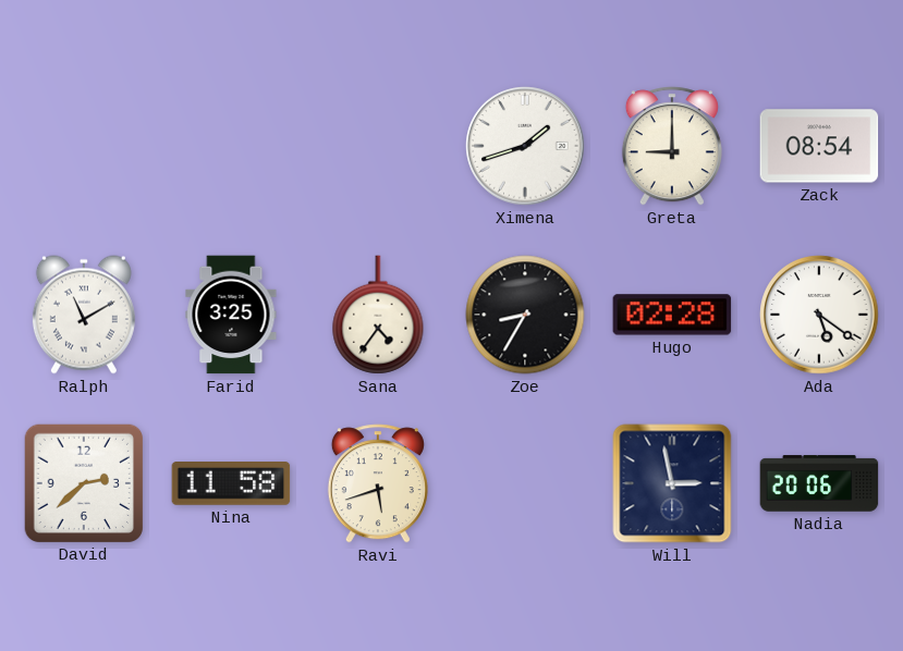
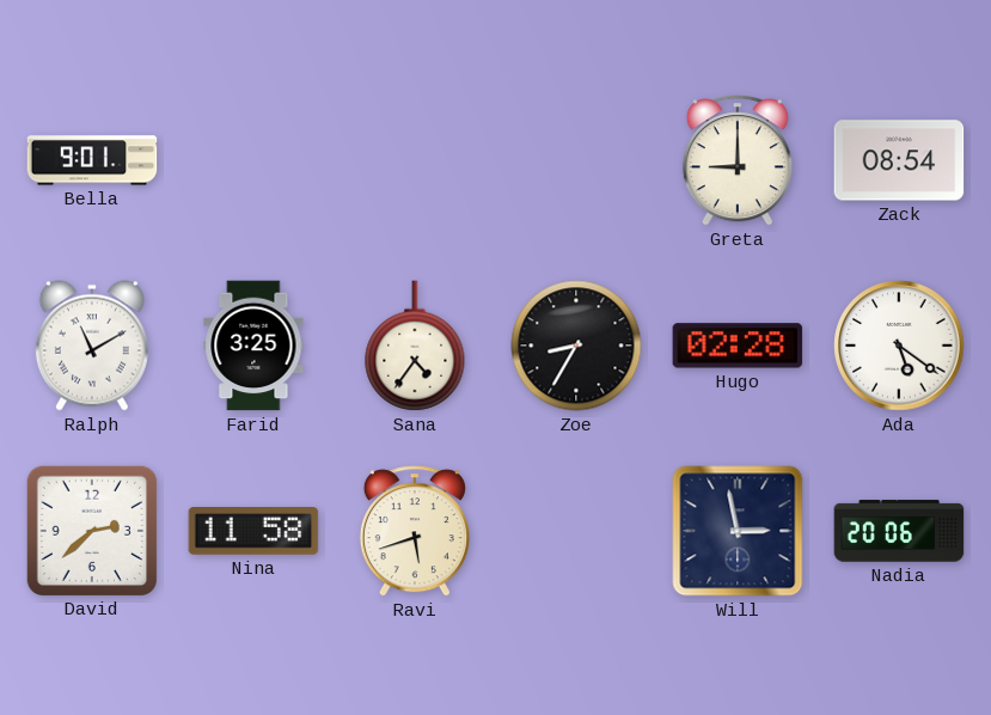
Bella: none -> 9:01 (92, 160)
Ximena: 1:42 -> none (525, 146)
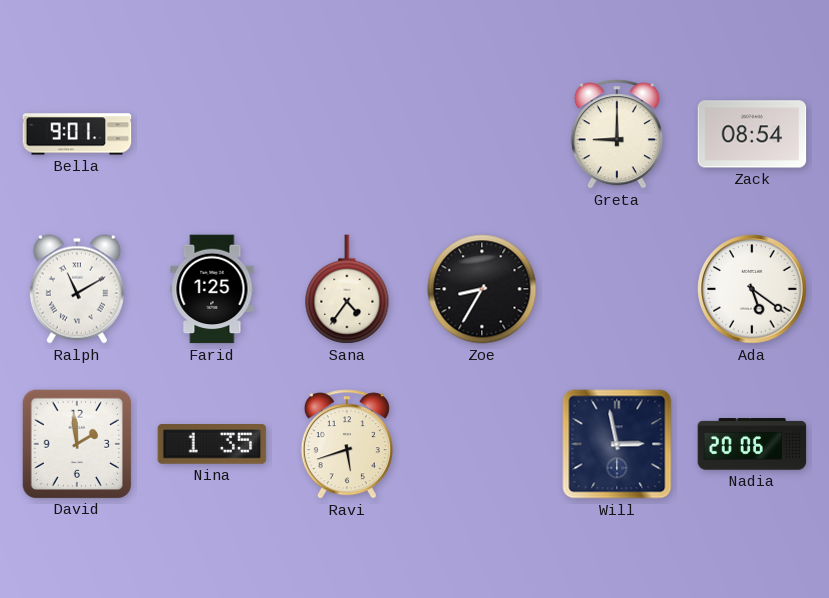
Farid: 3:25 -> 1:25 (212, 289)
Hugo: 02:28 -> none (738, 346)
David: 2:38 -> 1:59 (76, 443)
Nina: 11:58 -> 1:35 (212, 445)
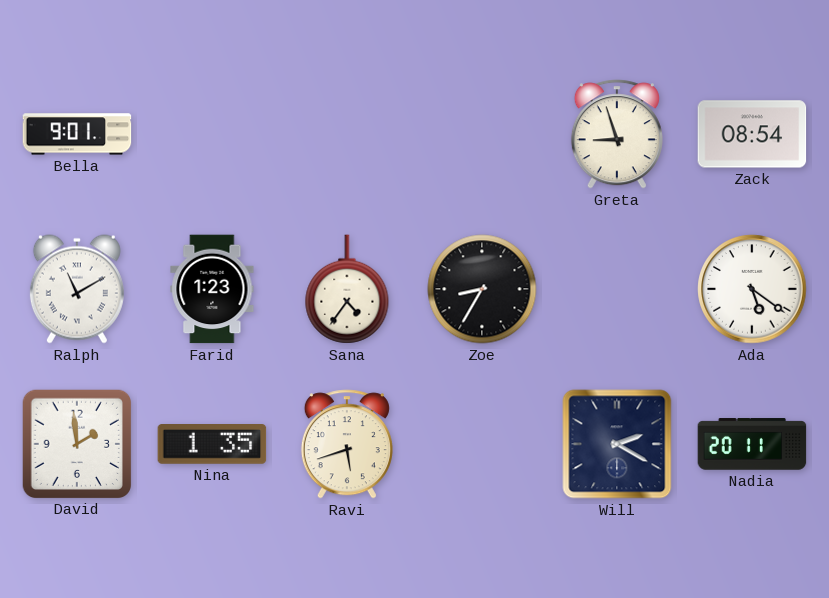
Greta: 9:00 -> 8:57 (617, 134)
Farid: 1:25 -> 1:23 (212, 289)
Will: 2:58 -> 2:20 (617, 444)
Nadia: 20:06 -> 20:11 (752, 444)
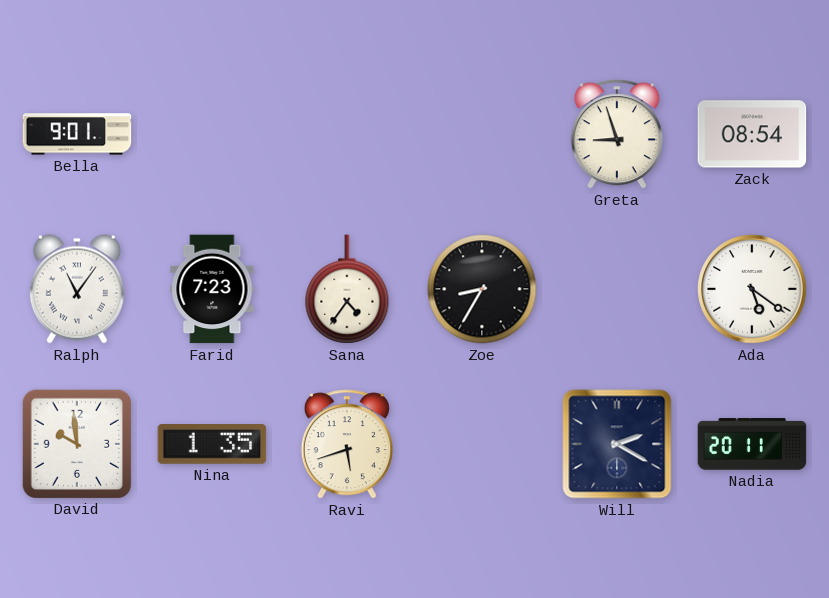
Ralph: 11:10 -> 11:06 (77, 289)
Farid: 1:23 -> 7:23 (212, 289)
David: 1:59 -> 9:59 (76, 443)
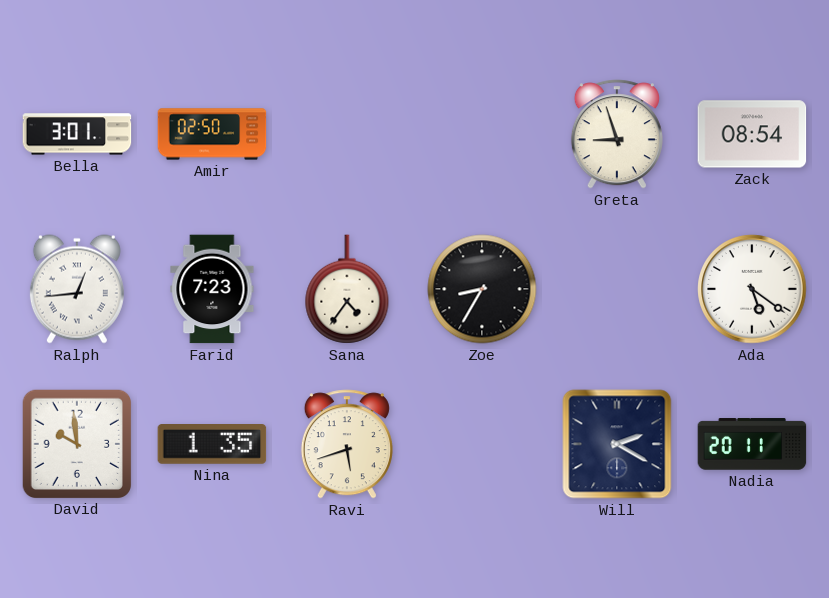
Bella: 9:01 -> 3:01 (77, 134)
Amir: none -> 02:50 (212, 134)
Ralph: 11:06 -> 12:44 (77, 289)
